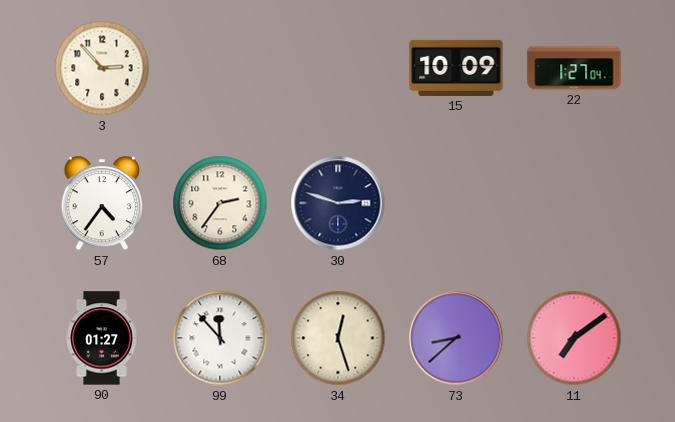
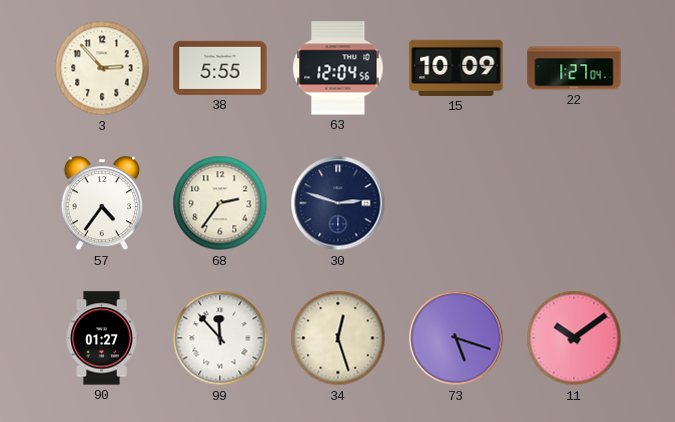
38: none -> 5:55 (220, 68)
63: none -> 12:04 (338, 68)
73: 8:38 -> 5:18 (456, 338)
11: 7:09 -> 10:09 (574, 338)
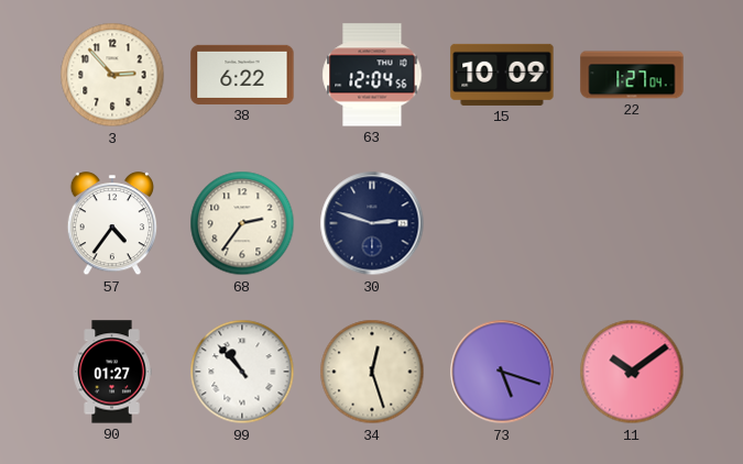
38: 5:55 -> 6:22 (242, 75)
99: 11:53 -> 10:53 (242, 372)
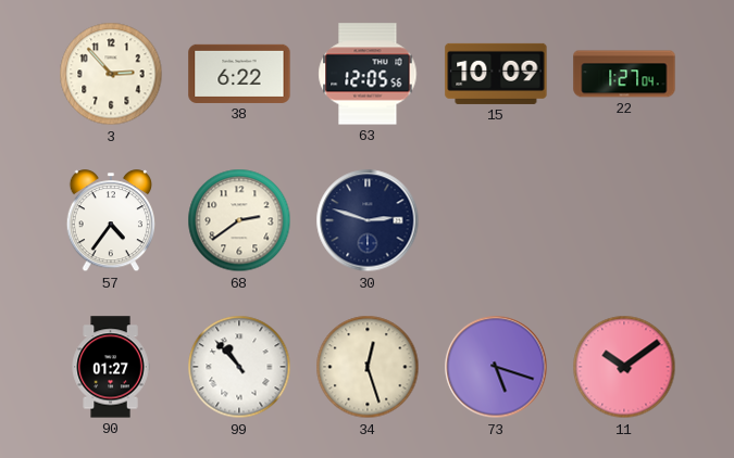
63: 12:04 -> 12:05 (368, 74)
68: 2:36 -> 2:39 (239, 220)
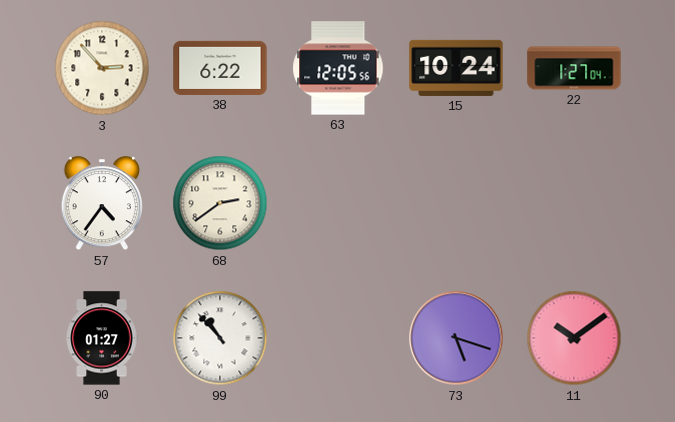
15: 10:09 -> 10:24 (456, 68)
30: 2:48 -> none (368, 220)
34: 12:27 -> none (368, 367)
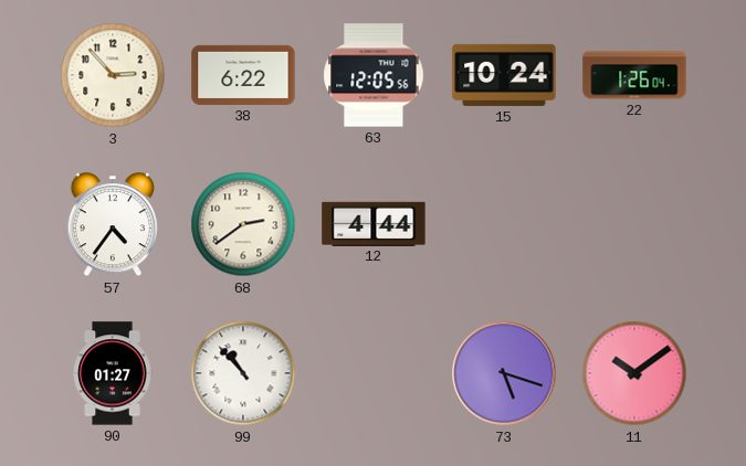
22: 1:27 -> 1:26 (634, 75)
12: none -> 4:44 (374, 223)
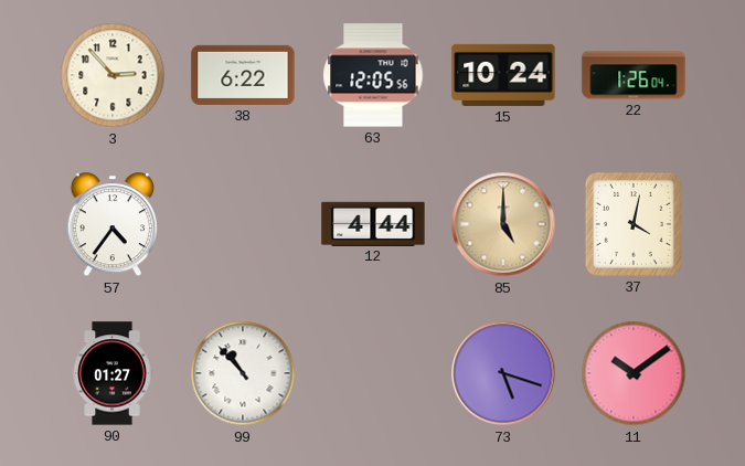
68: 2:39 -> none (243, 224)
85: none -> 5:00 (503, 224)
37: none -> 4:02 (634, 224)
